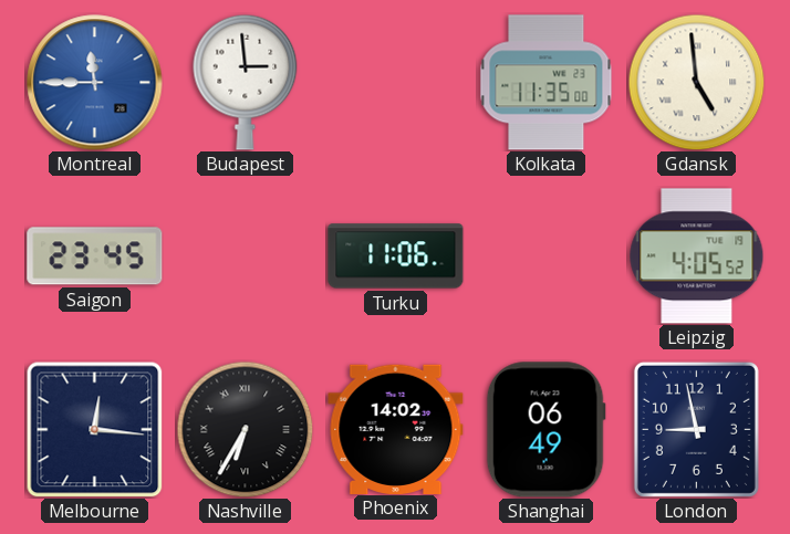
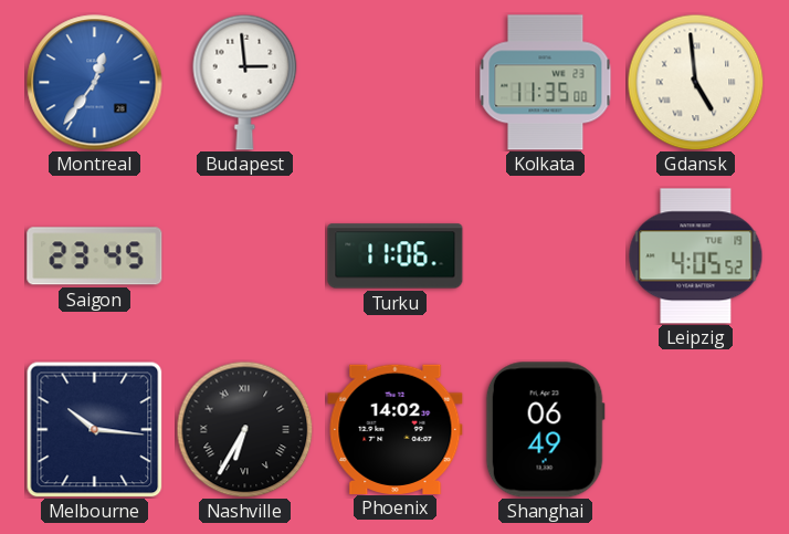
Montreal: 11:45 -> 12:36 (95, 83)
Melbourne: 12:16 -> 10:16 (94, 430)
London: 8:58 -> none (696, 429)
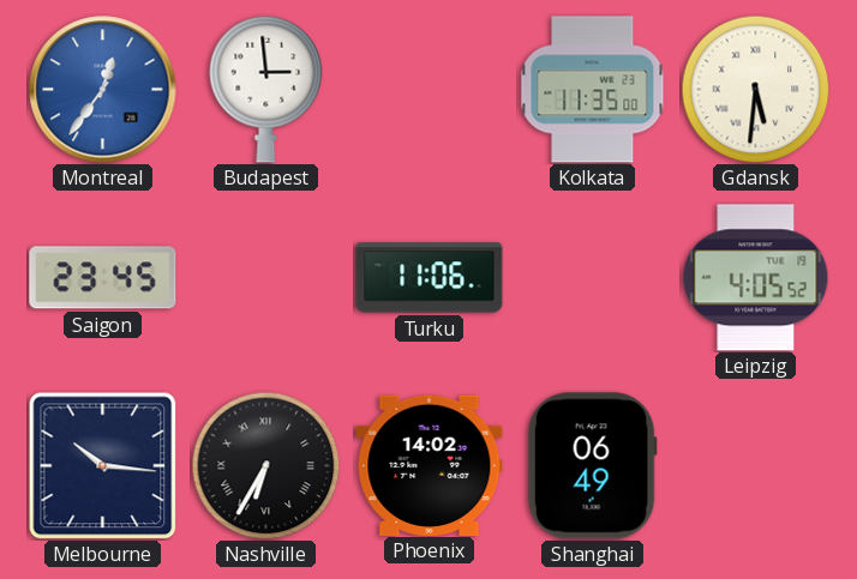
Gdansk: 4:59 -> 5:31 (755, 89)
